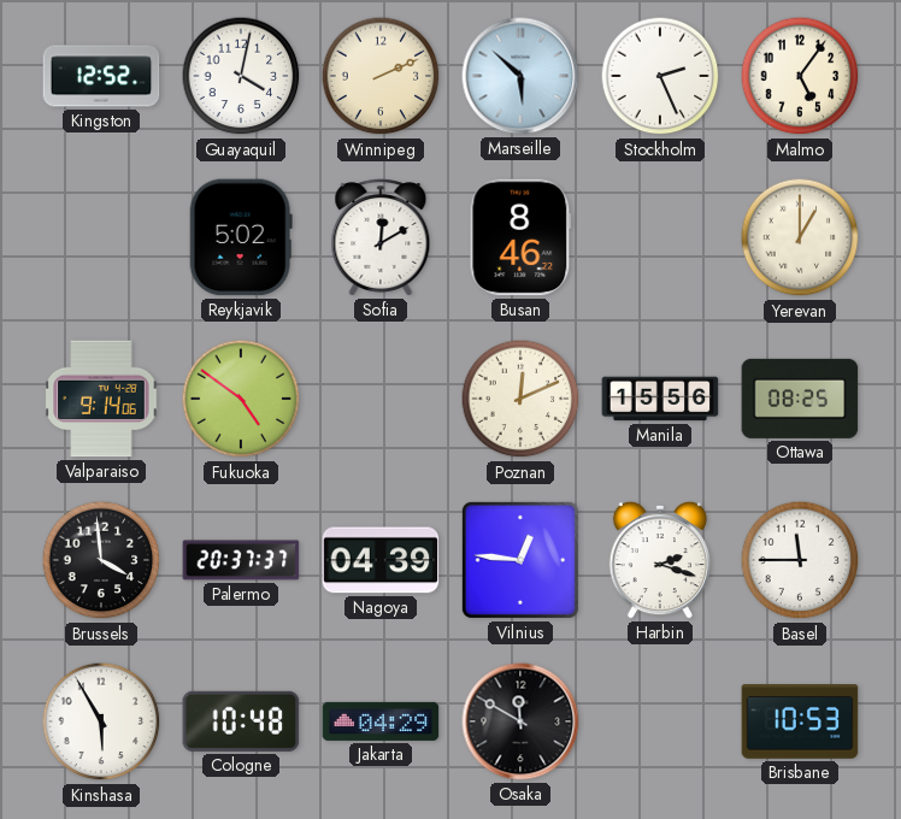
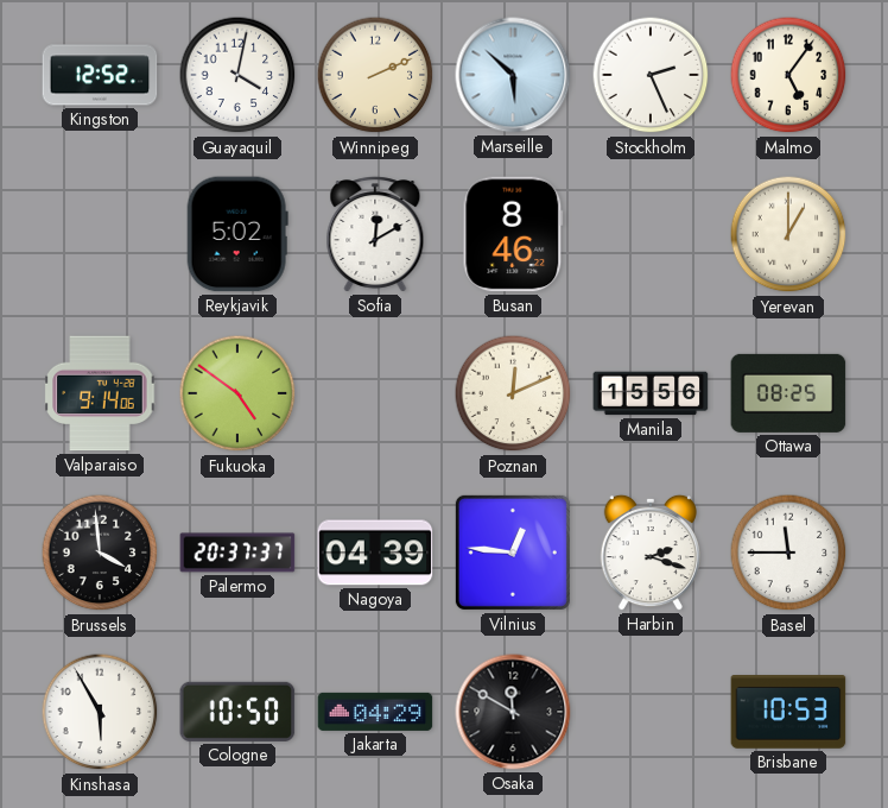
Cologne: 10:48 -> 10:50 (237, 712)
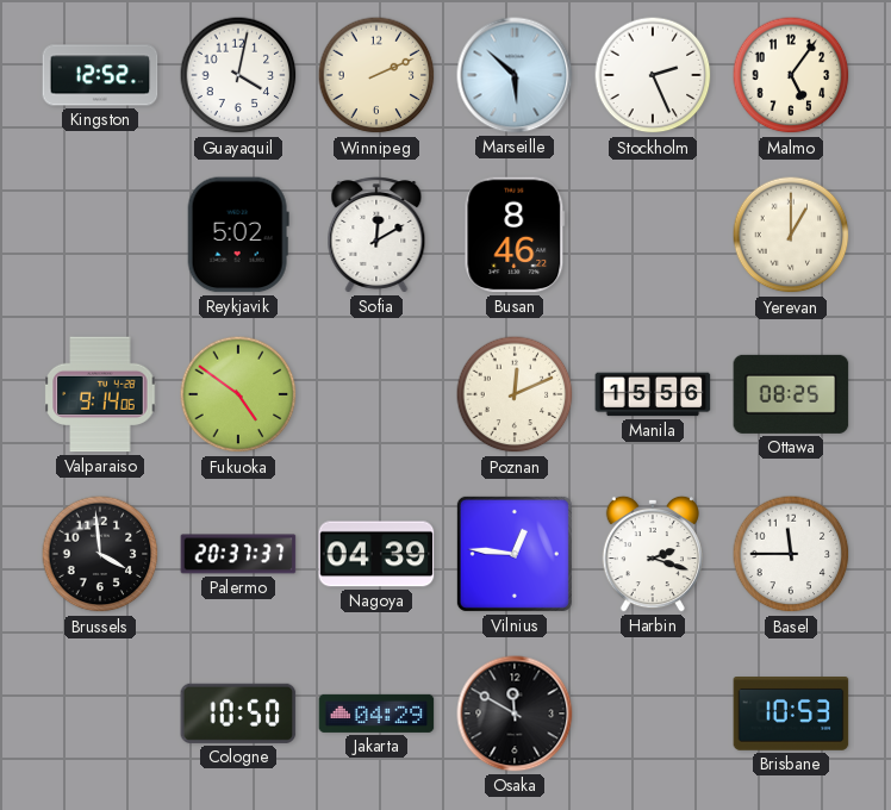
Kinshasa: 5:55 -> none (100, 712)
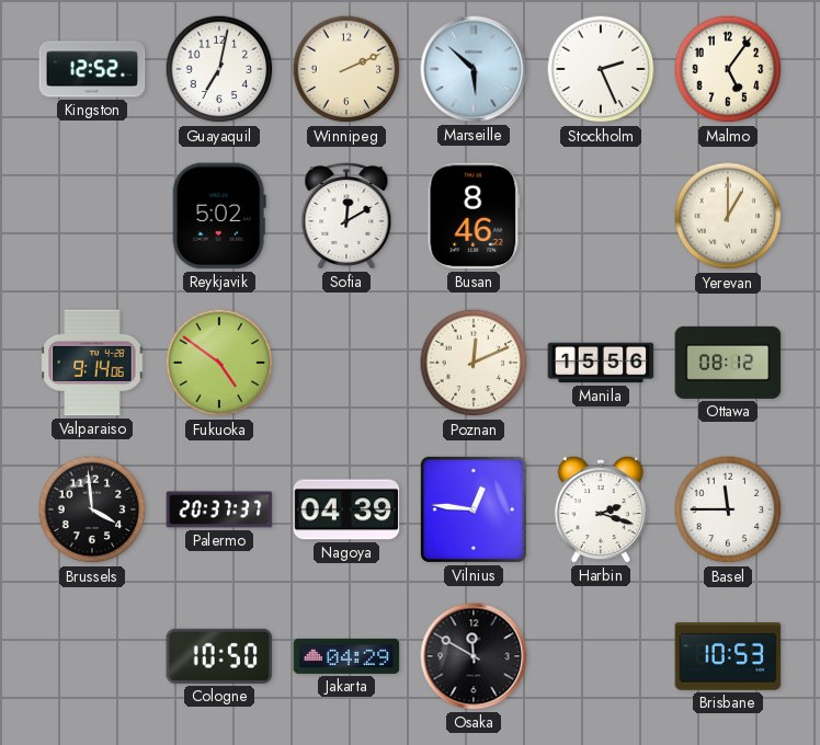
Guayaquil: 4:02 -> 7:02 (219, 69)
Ottawa: 08:25 -> 08:12 (728, 363)
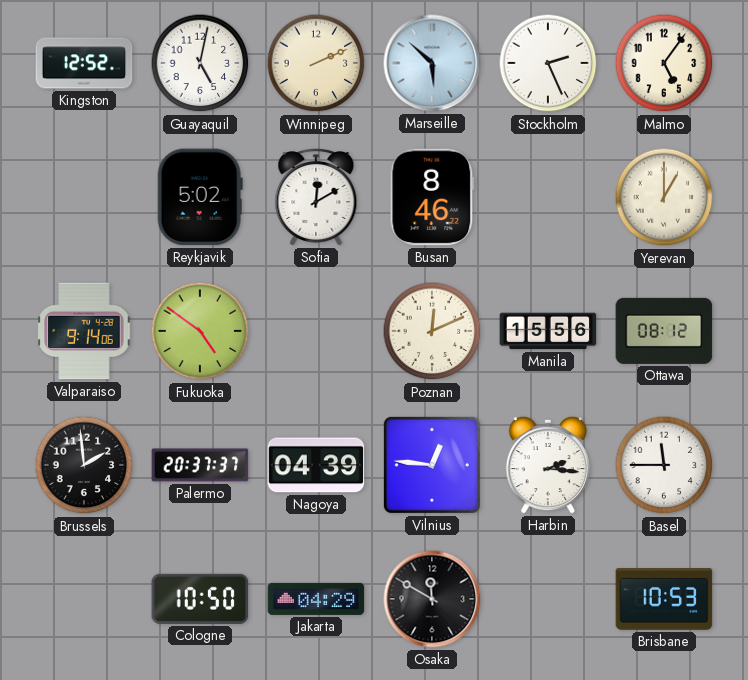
Guayaquil: 7:02 -> 5:02 (200, 63)
Brussels: 3:59 -> 1:59 (84, 465)
Harbin: 2:18 -> 2:16 (547, 465)
